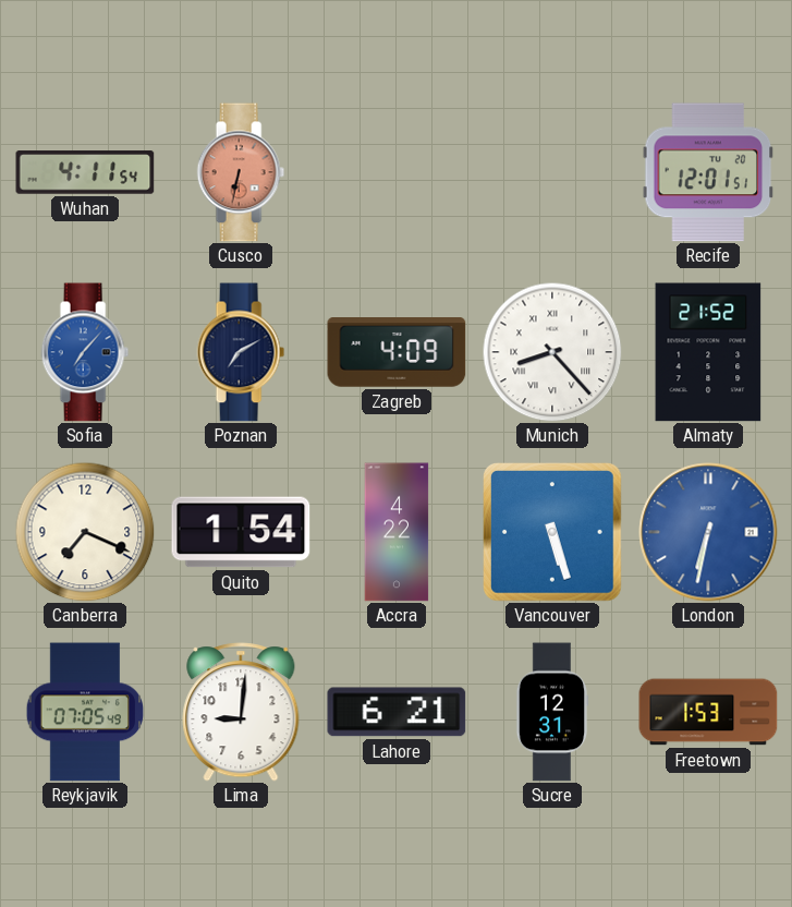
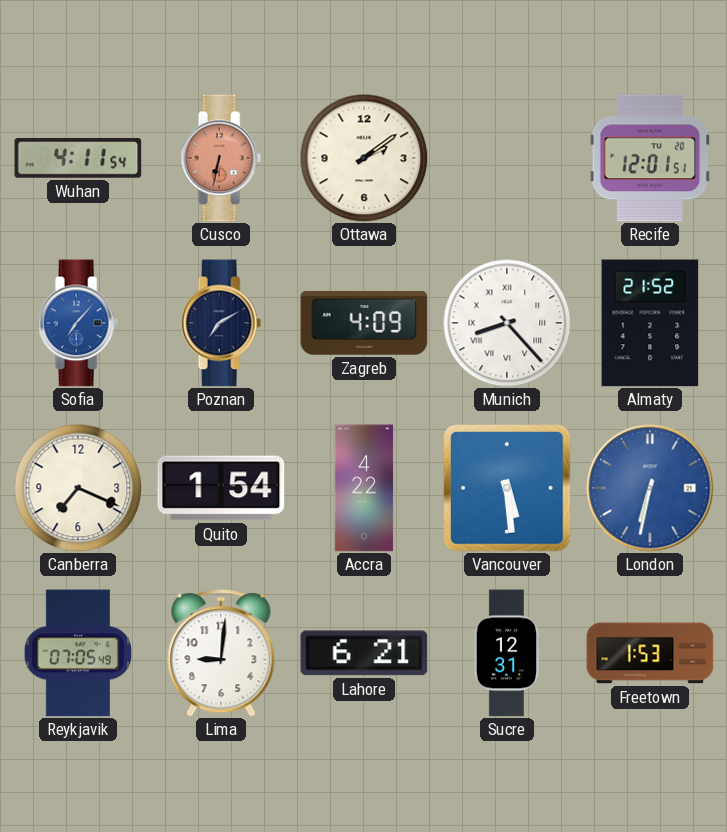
Ottawa: none -> 2:09 (364, 158)
Vancouver: 5:27 -> 5:29 (508, 489)
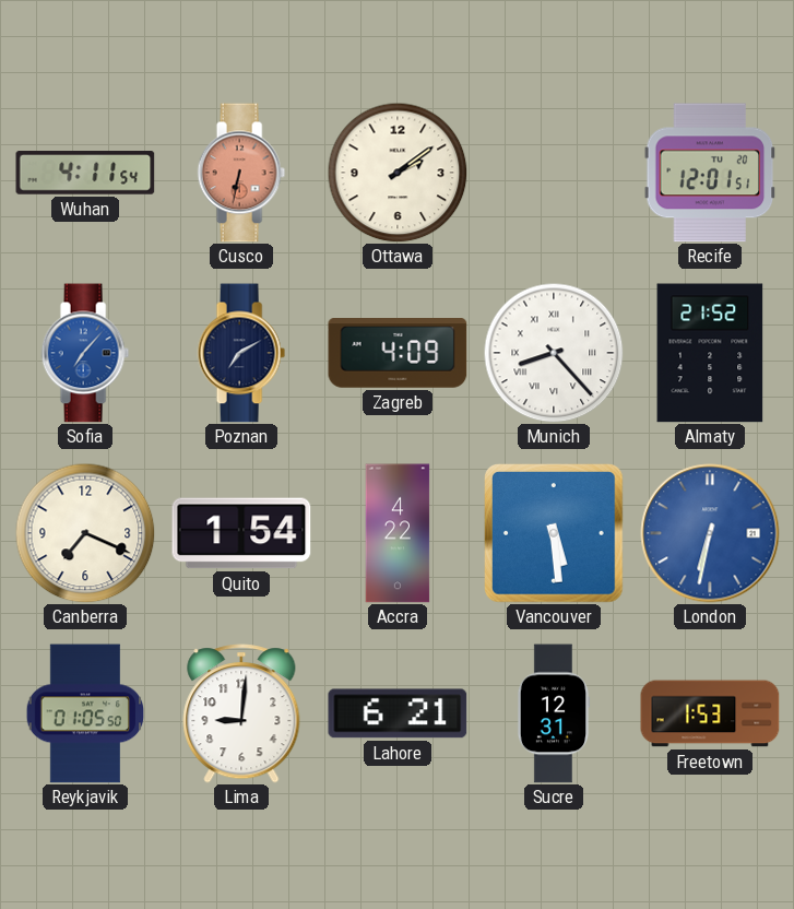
Reykjavik: 07:05 -> 01:05 (85, 713)
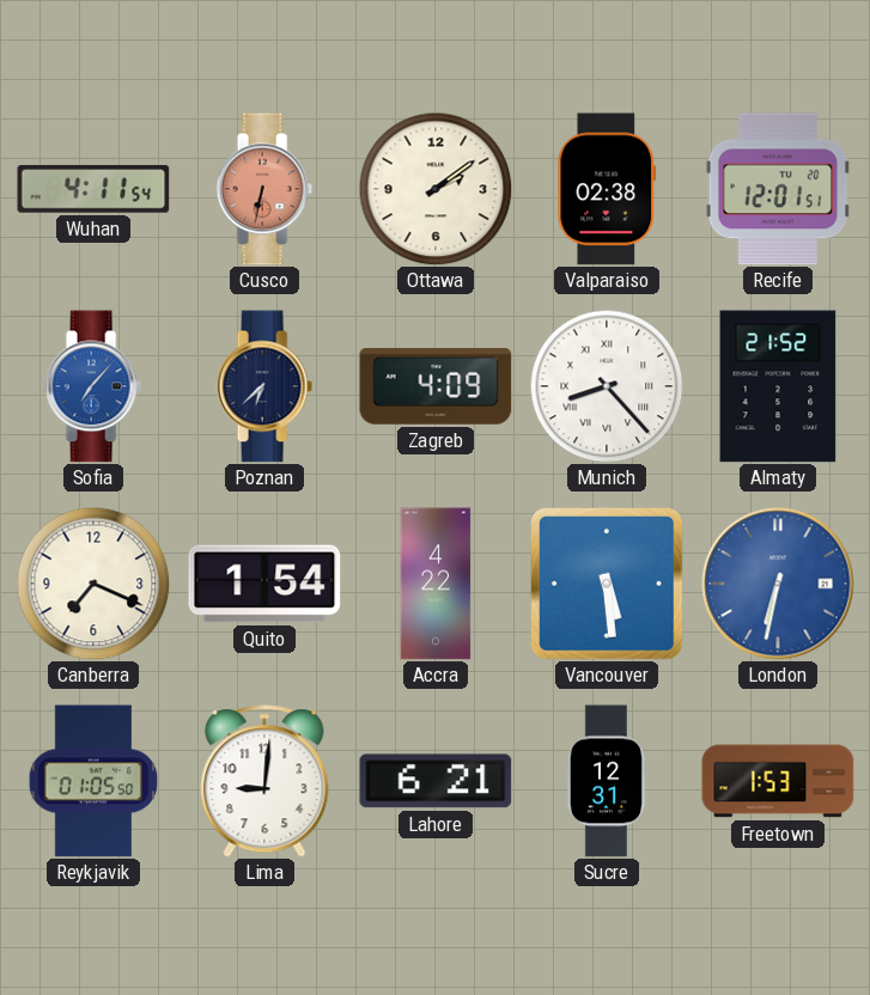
Valparaiso: none -> 02:38 (607, 189)
Poznan: 7:10 -> 6:38 (264, 386)
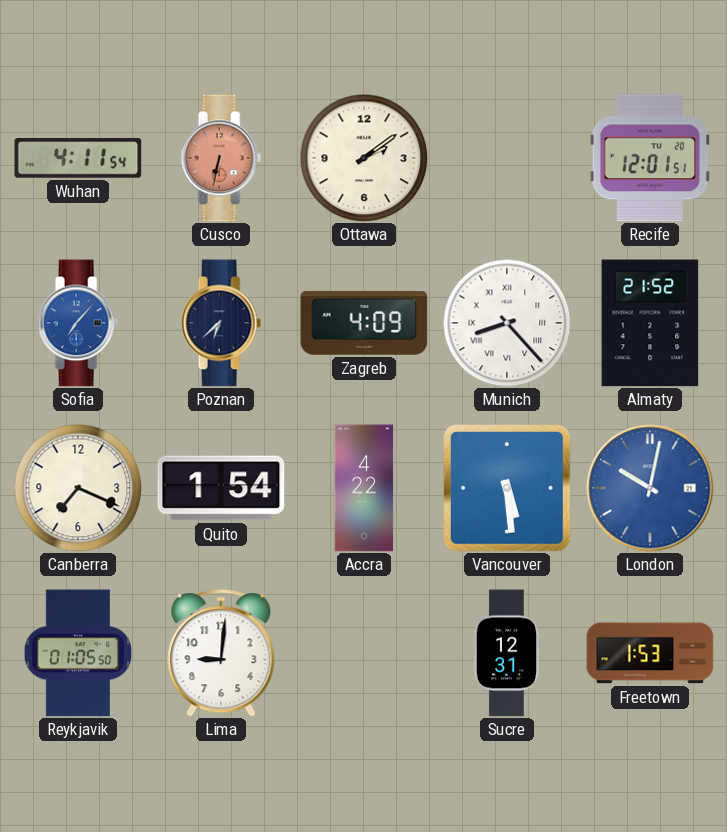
Valparaiso: 02:38 -> none (607, 189)
London: 6:32 -> 10:02 (650, 488)
Lahore: 6:21 -> none (436, 781)
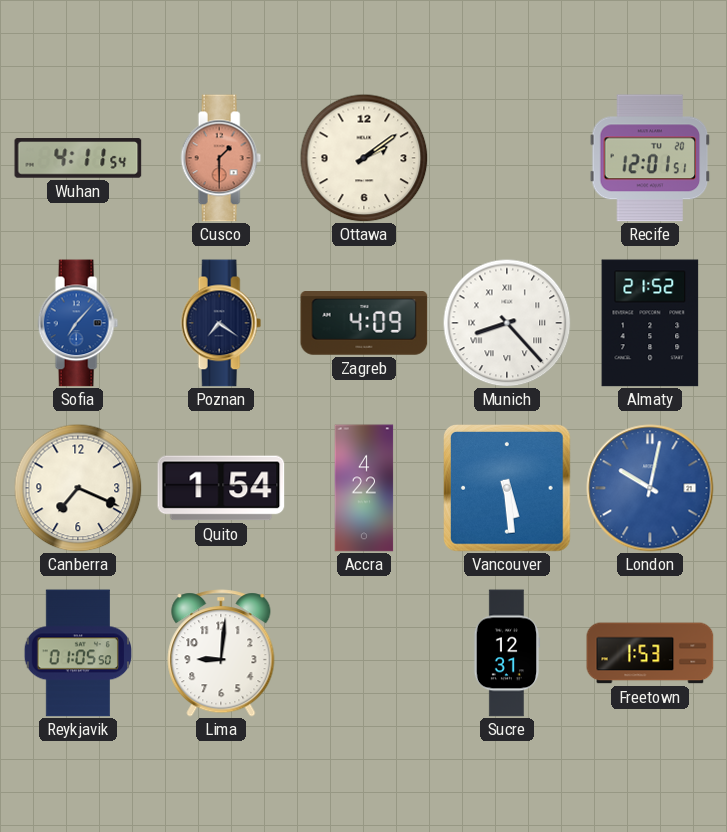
Cusco: 6:32 -> 1:30 (221, 158)
Poznan: 6:38 -> 7:21 (221, 323)
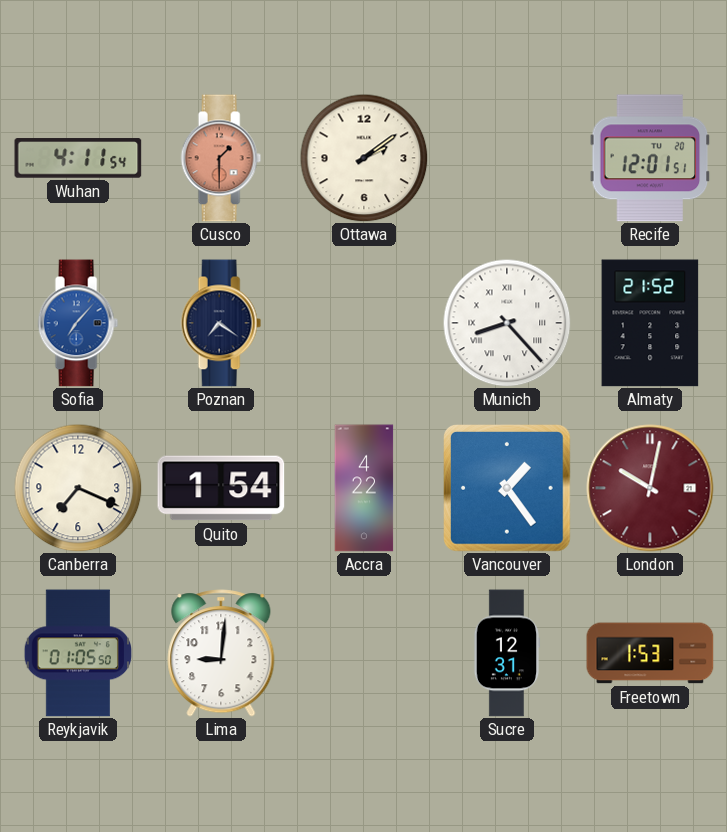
Zagreb: 4:09 -> none (364, 324)
Vancouver: 5:29 -> 1:24 (508, 489)
London dial: blue -> burgundy (650, 488)
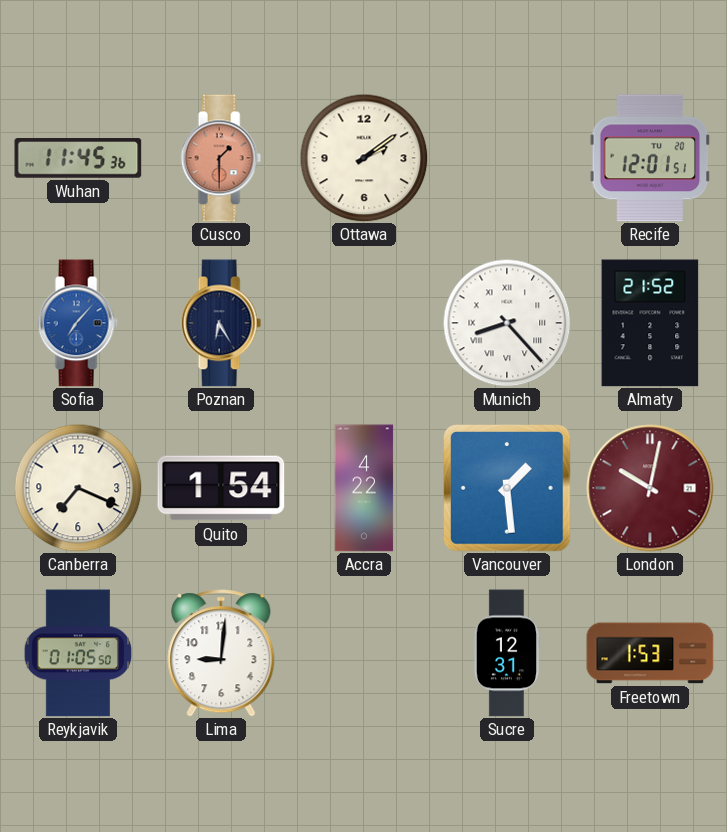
Wuhan: 4:11 -> 11:45 (78, 158)
Poznan: 7:21 -> 6:25 (221, 323)
Vancouver: 1:24 -> 1:29 (508, 489)
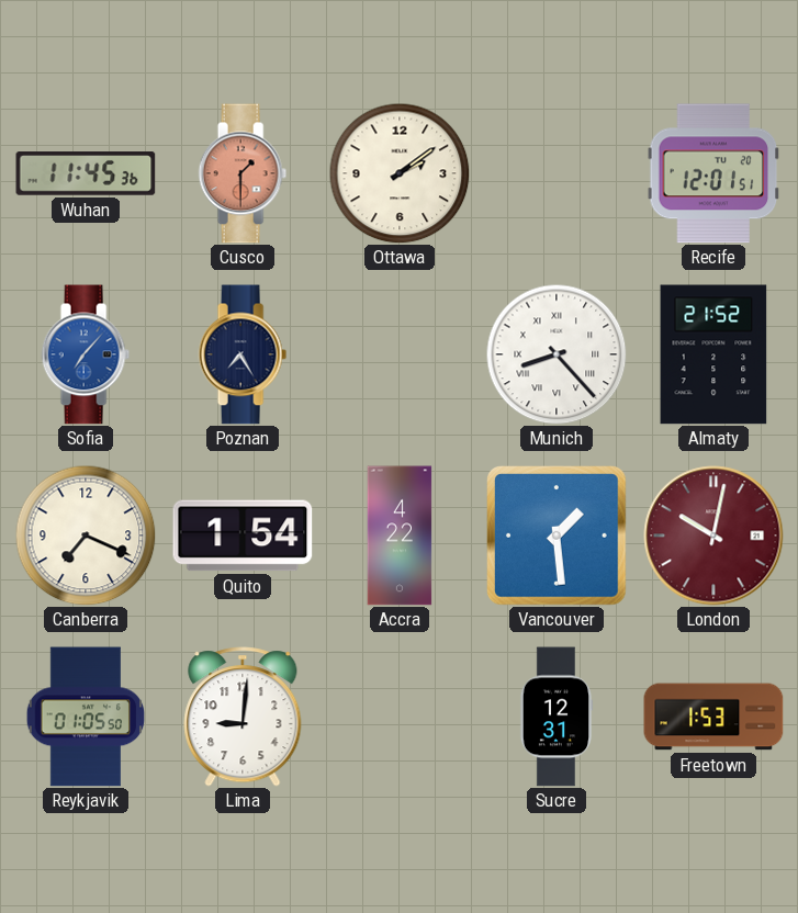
Poznan: 6:25 -> 7:25 (243, 354)
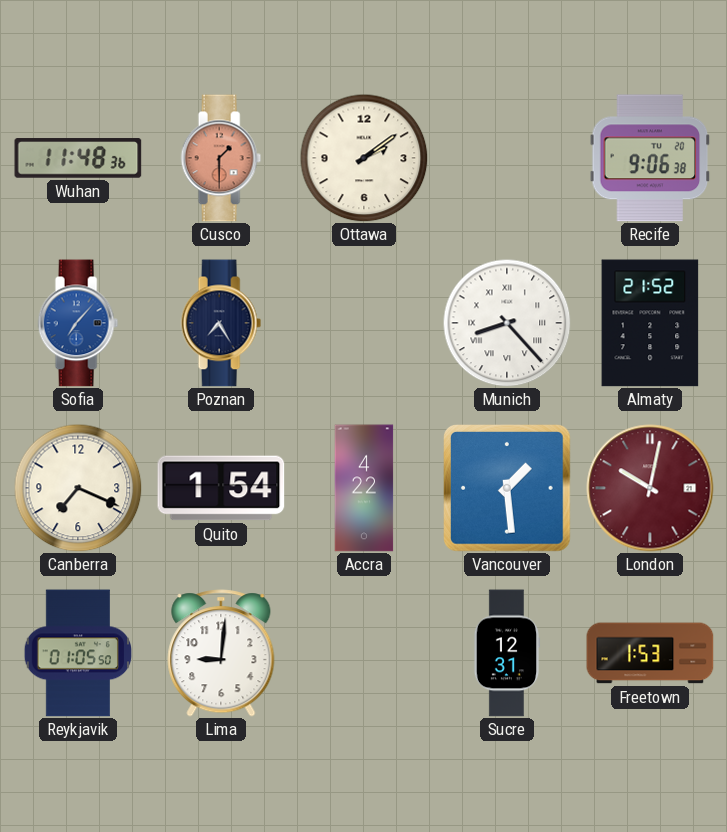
Wuhan: 11:45 -> 11:48 (78, 158)
Recife: 12:01 -> 9:06 (650, 158)
